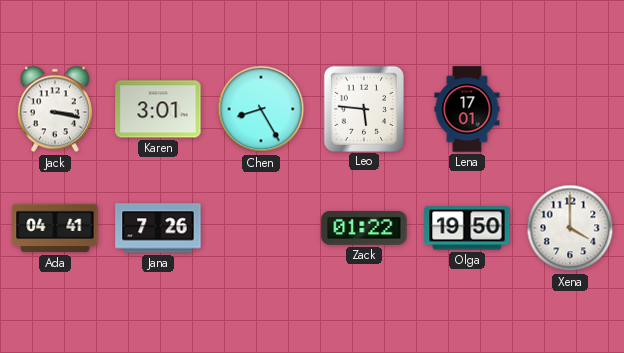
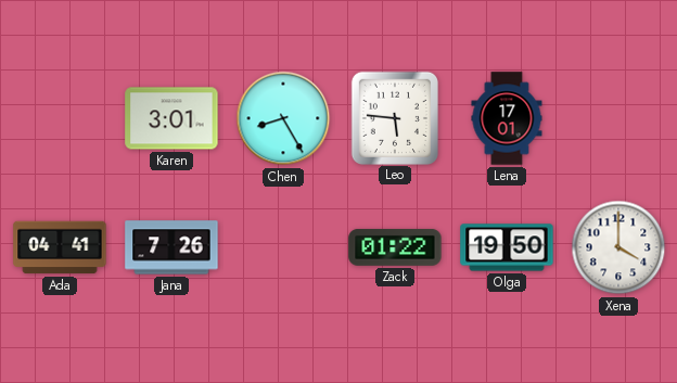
Jack: 3:17 -> none (55, 109)
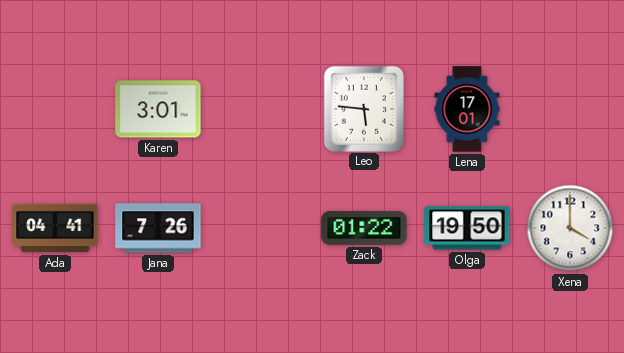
Chen: 8:25 -> none (283, 118)
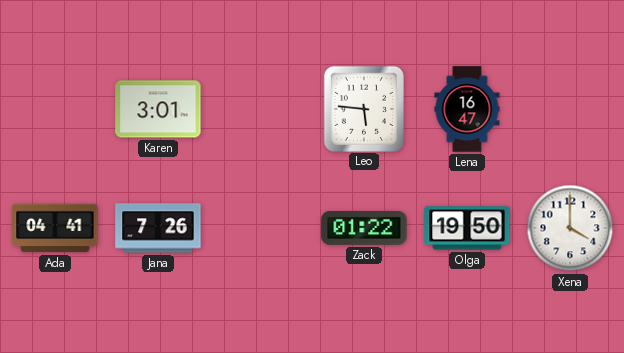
Lena: 17:01 -> 16:47 (467, 109)
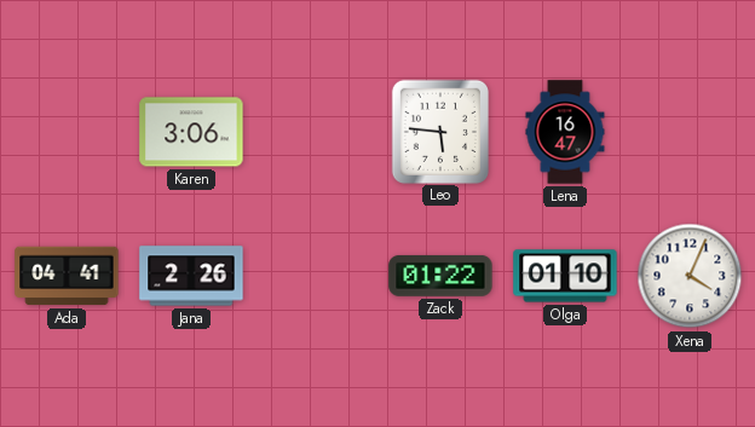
Karen: 3:01 -> 3:06 (191, 132)
Jana: 7:26 -> 2:26 (191, 276)
Olga: 19:50 -> 01:10 (565, 276)
Xena: 4:00 -> 4:04 (690, 276)
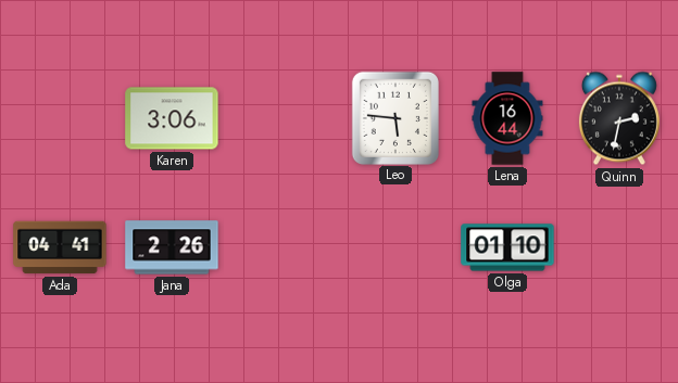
Lena: 16:47 -> 16:44 (507, 118)
Quinn: none -> 2:32 (619, 118)
Zack: 01:22 -> none (440, 276)
Xena: 4:04 -> none (690, 276)
